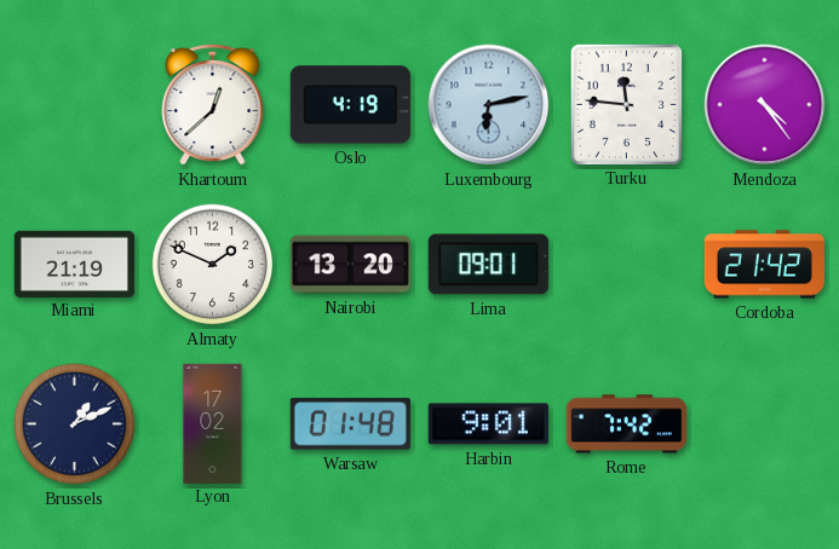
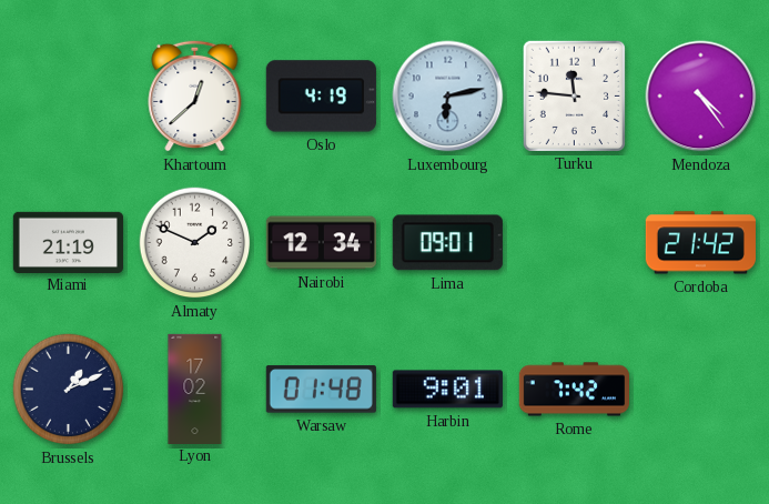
Nairobi: 13:20 -> 12:34 (321, 243)
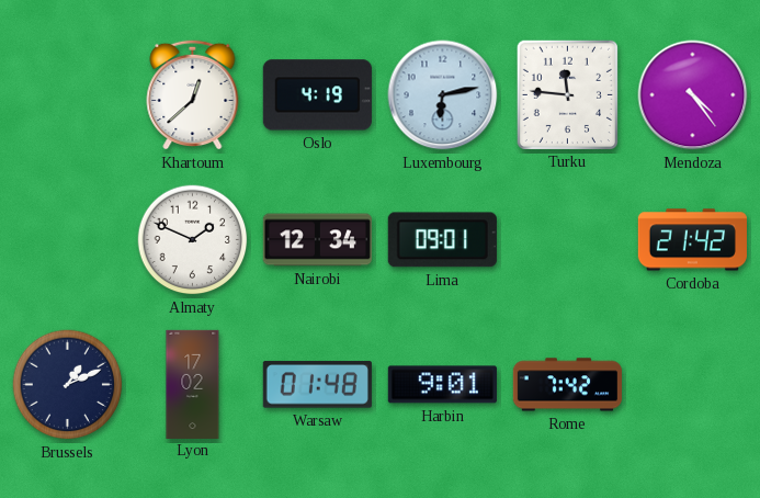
Miami: 21:19 -> none (68, 242)
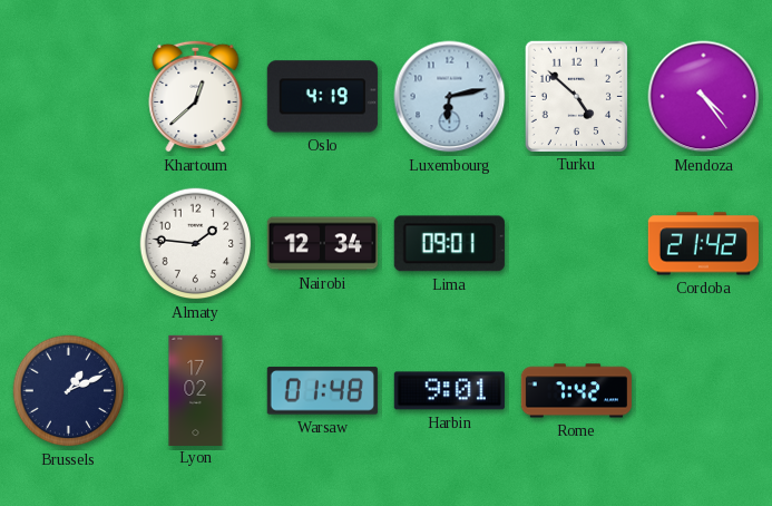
Turku: 11:46 -> 4:52 (576, 96)
Almaty: 1:49 -> 1:46 (196, 244)
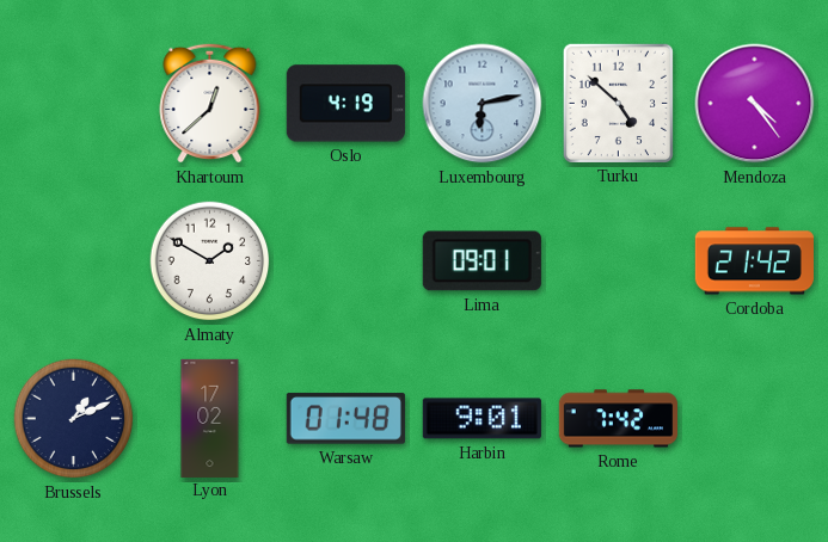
Almaty: 1:46 -> 1:50 (210, 261)
Nairobi: 12:34 -> none (322, 244)
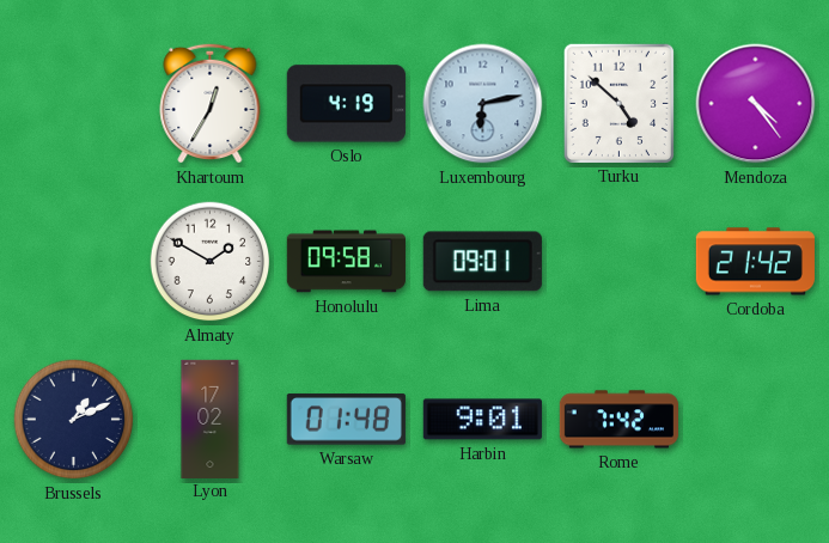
Khartoum: 12:38 -> 12:35 (211, 103)
Honolulu: none -> 09:58 (346, 262)
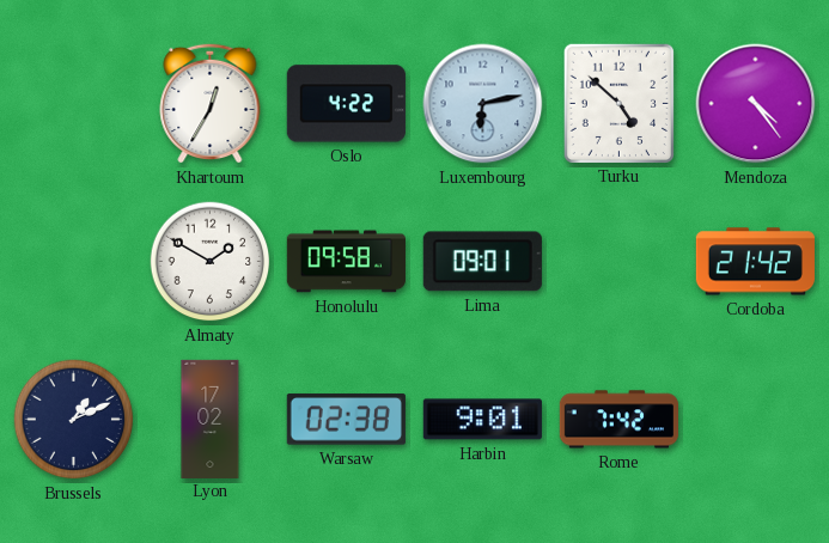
Oslo: 4:19 -> 4:22 (346, 104)
Warsaw: 01:48 -> 02:38 (346, 420)
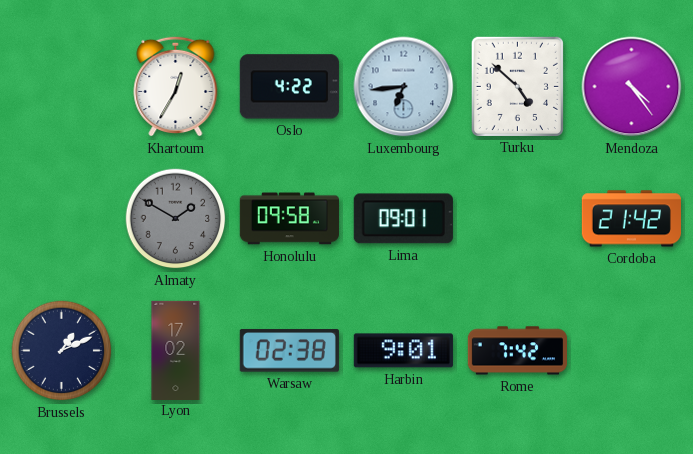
Luxembourg: 6:13 -> 6:44 (404, 87)
Almaty dial: white -> grey (176, 219)
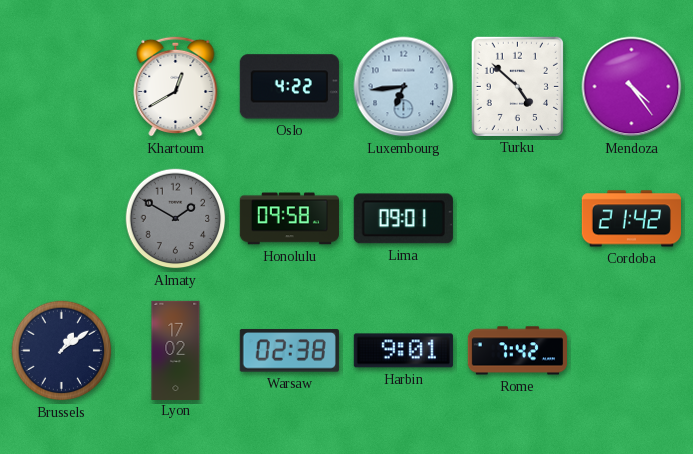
Khartoum: 12:35 -> 12:40 (176, 86)
Brussels: 1:11 -> 1:09 (62, 351)
